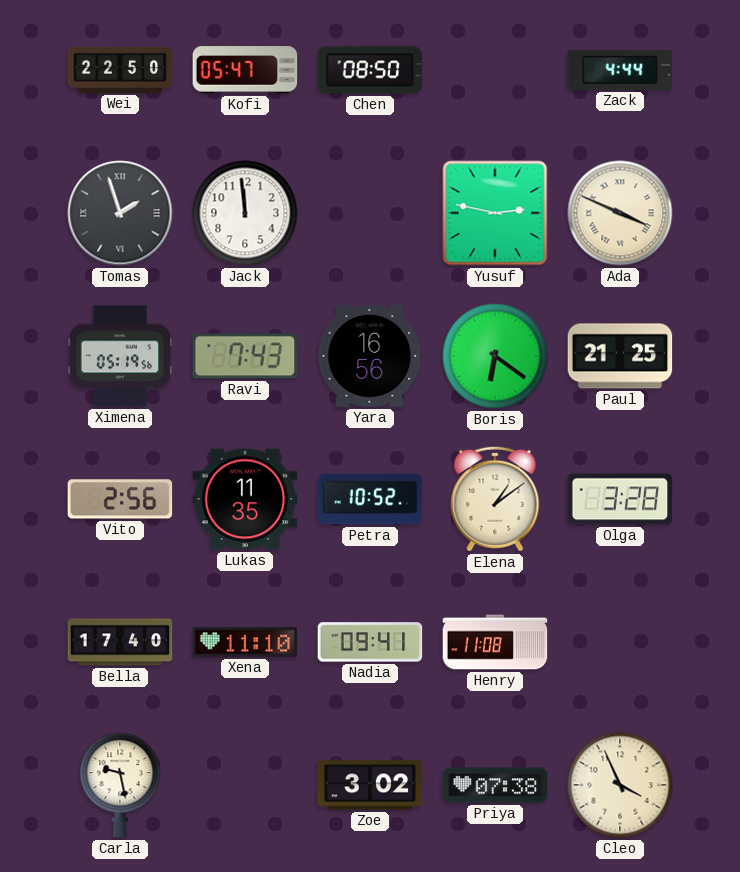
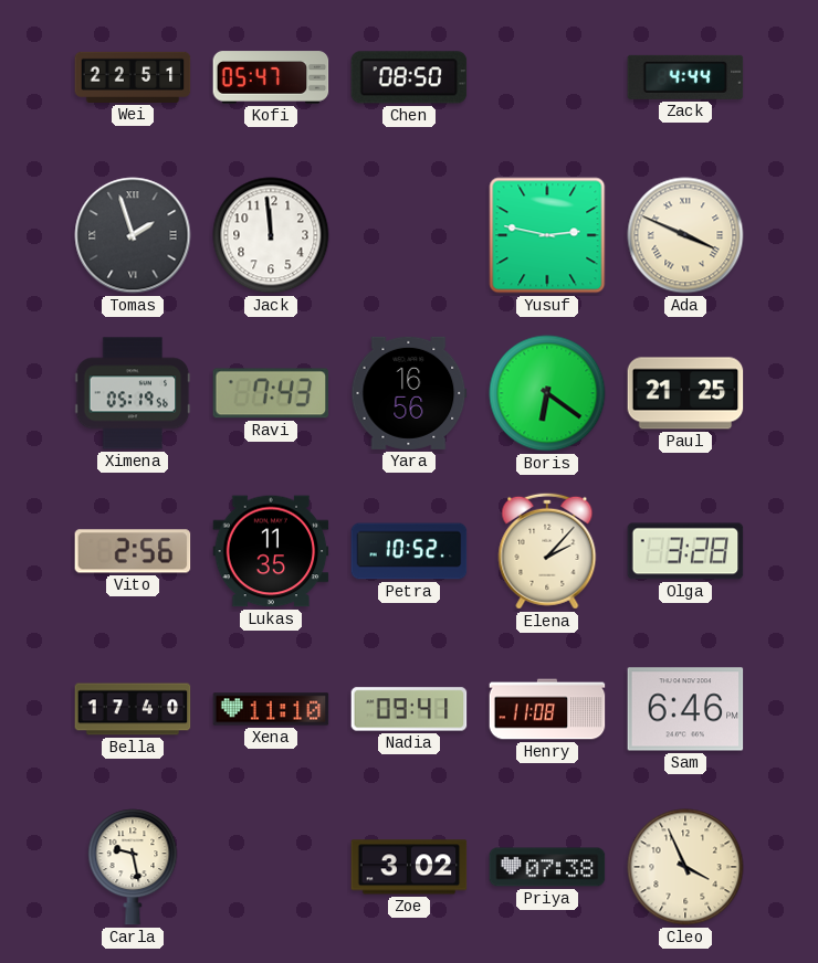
Wei: 22:50 -> 22:51 (133, 77)
Elena: 1:09 -> 2:07 (547, 551)
Sam: none -> 6:46 (685, 709)
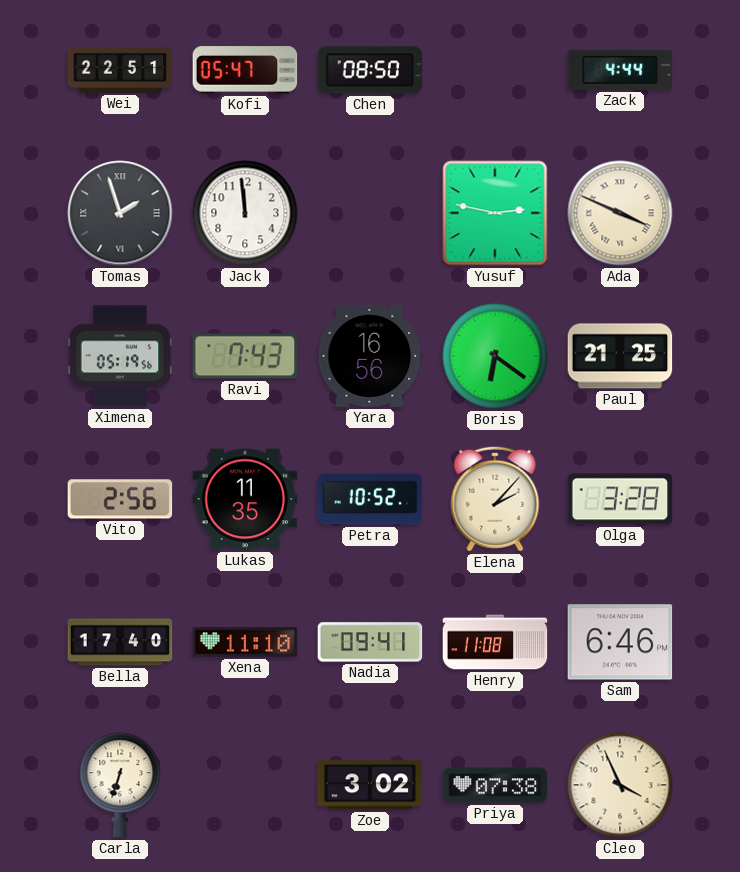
Carla: 9:28 -> 6:33 (120, 785)
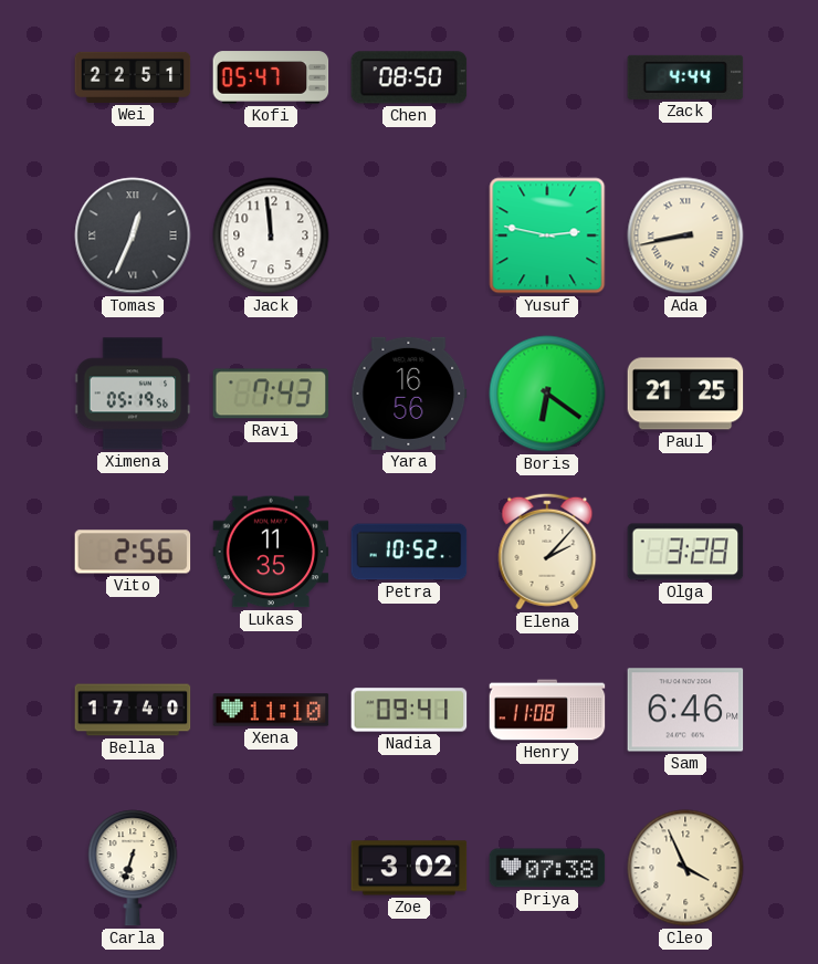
Tomas: 1:57 -> 12:34 (133, 235)
Ada: 3:49 -> 8:43 (685, 235)
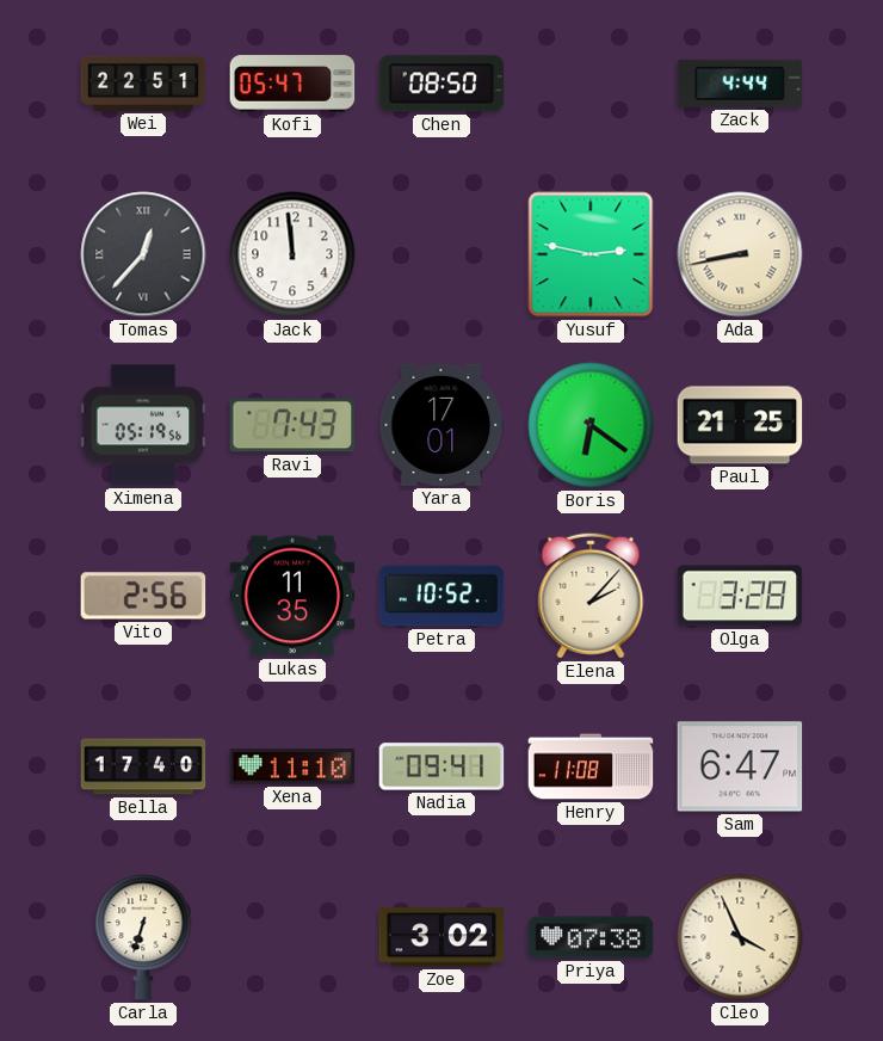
Tomas: 12:34 -> 12:37 (143, 254)
Yara: 16:56 -> 17:01 (441, 425)
Sam: 6:46 -> 6:47 (740, 766)
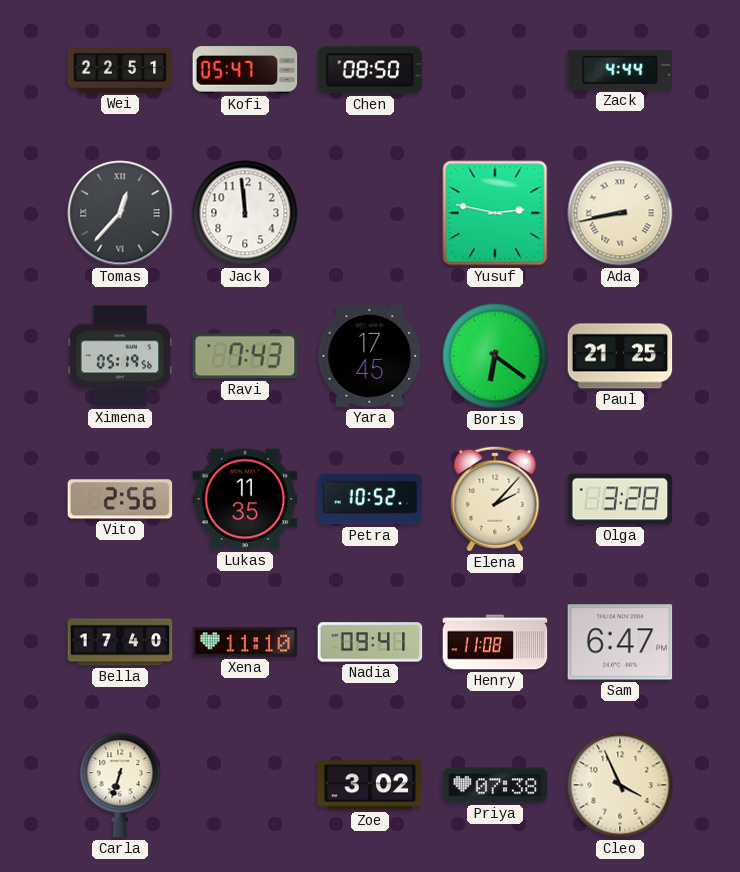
Yara: 17:01 -> 17:45 (370, 356)
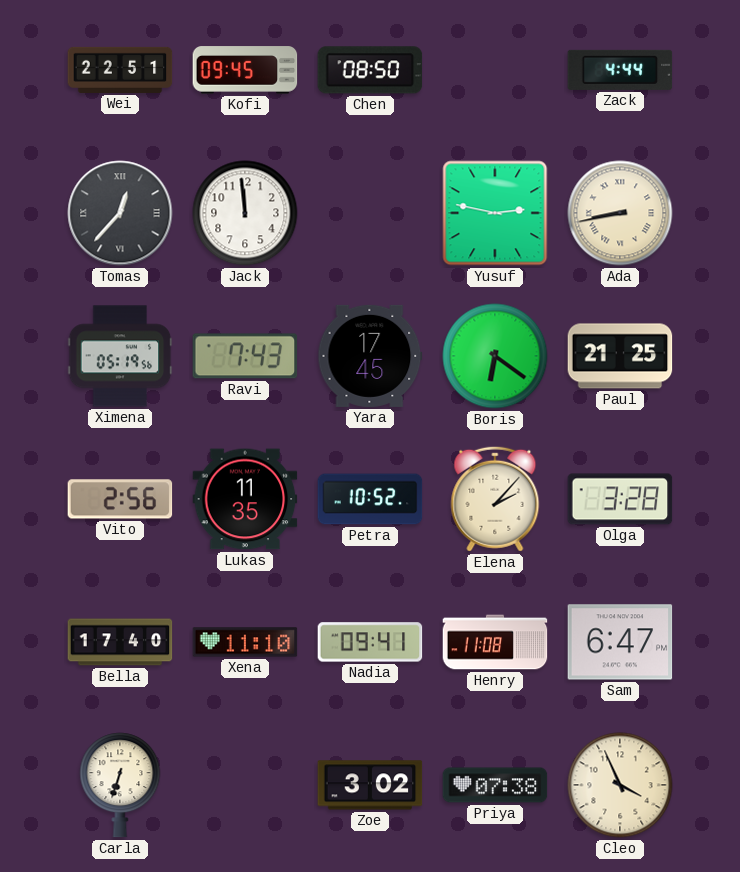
Kofi: 05:47 -> 09:45 (245, 70)
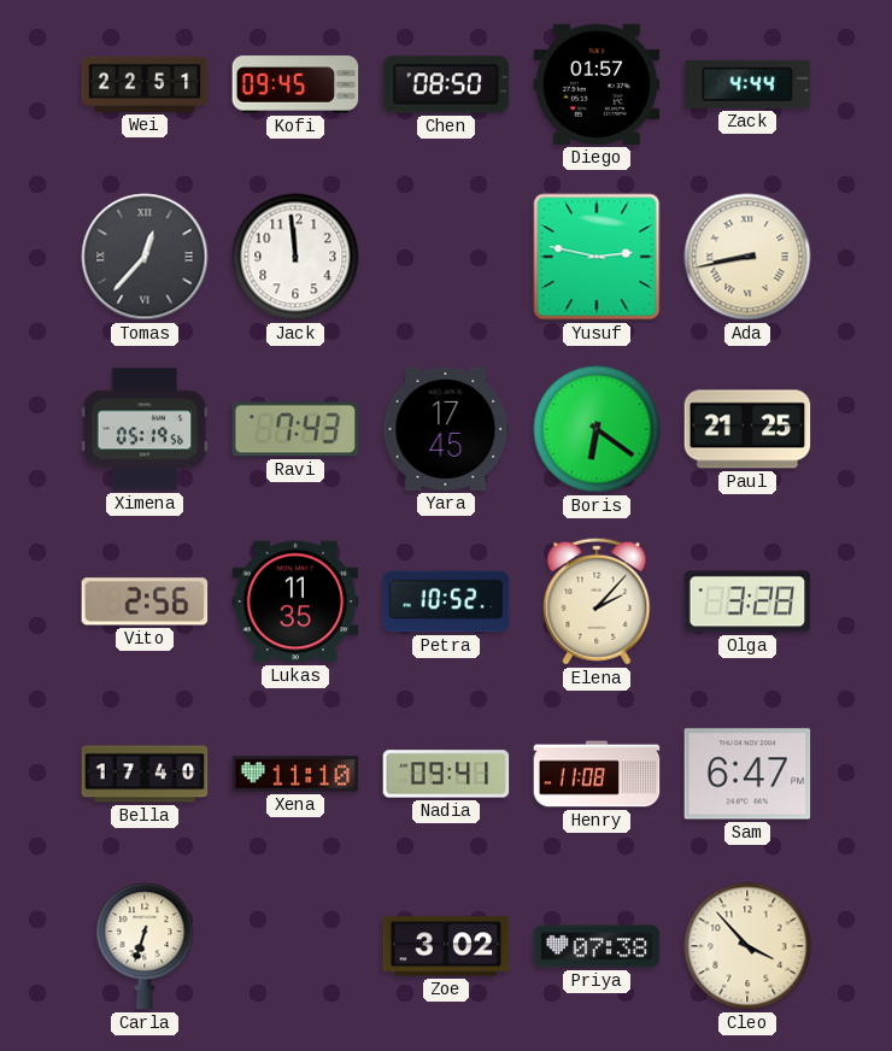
Diego: none -> 01:57 (597, 84)
Cleo: 3:56 -> 3:53 (747, 946)
